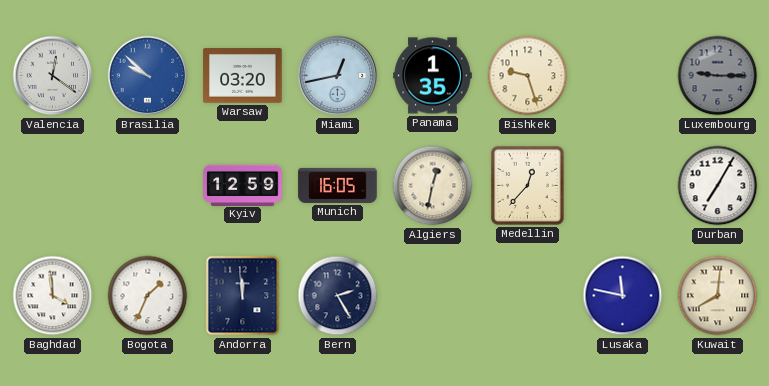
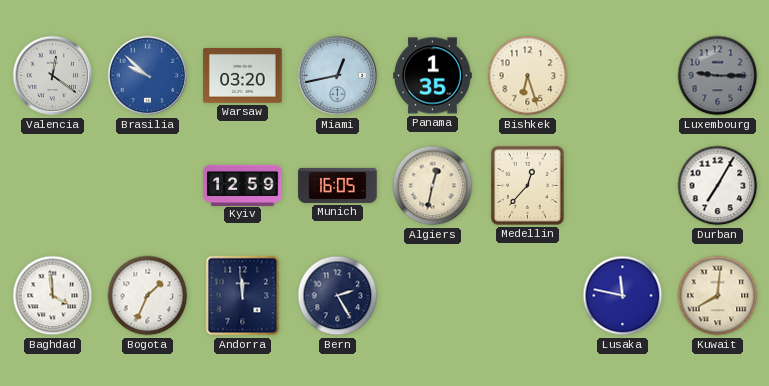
Bishkek: 9:27 -> 6:27 (528, 76)
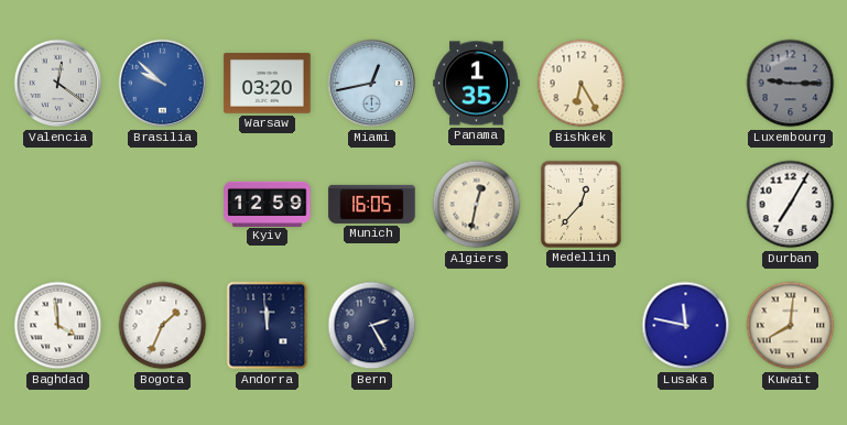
Bishkek: 6:27 -> 6:25 (582, 84)
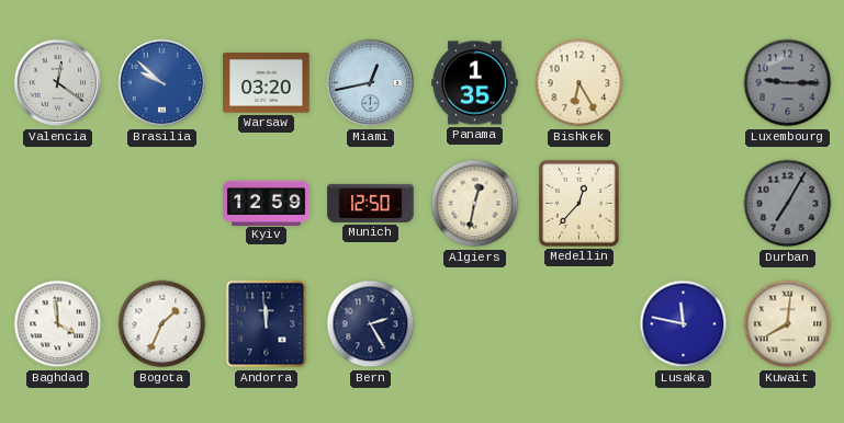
Munich: 16:05 -> 12:50 (371, 203)
Durban dial: white -> grey (788, 204)
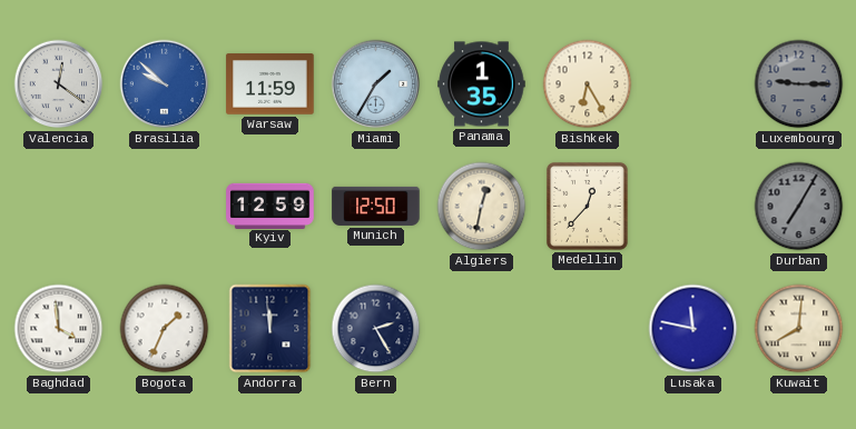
Warsaw: 03:20 -> 11:59 (270, 84)
Miami: 12:43 -> 1:35 (376, 84)
